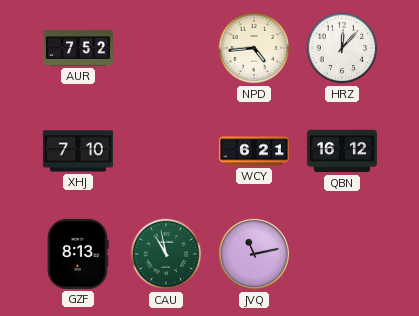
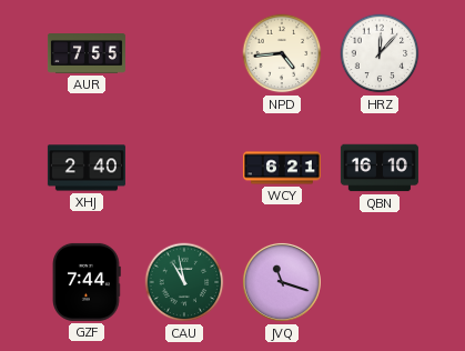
AUR: 7:52 -> 7:55 (87, 54)
XHJ: 7:10 -> 2:40 (87, 168)
QBN: 16:12 -> 16:10 (380, 168)
GZF: 8:13 -> 7:44 (88, 282)
JVQ: 11:13 -> 11:18 (282, 282)
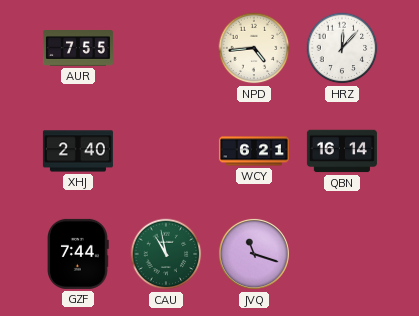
QBN: 16:10 -> 16:14 (342, 151)
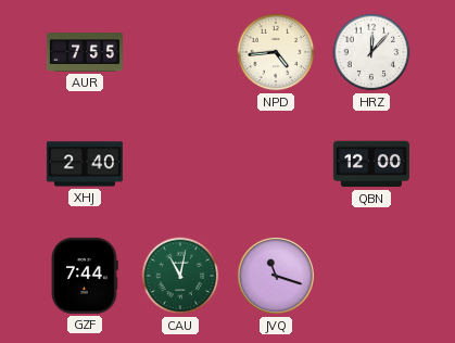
WCY: 6:21 -> none (254, 151)
QBN: 16:14 -> 12:00 (371, 164)
CAU: 10:58 -> 11:02 (180, 276)
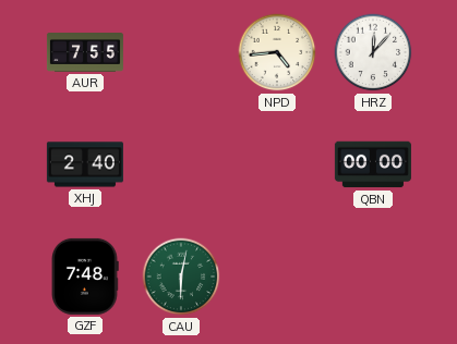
QBN: 12:00 -> 00:00 (373, 164)
GZF: 7:44 -> 7:48 (86, 277)
CAU: 11:02 -> 6:02 (181, 277)
JVQ: 11:18 -> none (276, 276)
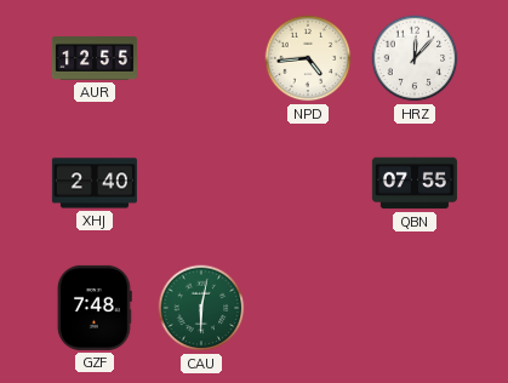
AUR: 7:55 -> 12:55 (95, 59)
QBN: 00:00 -> 07:55 (415, 183)
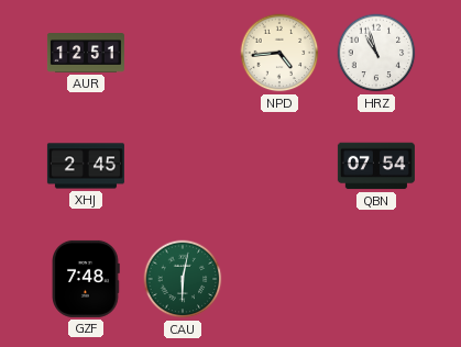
AUR: 12:55 -> 12:51 (86, 54)
HRZ: 12:07 -> 10:57 (376, 53)
XHJ: 2:40 -> 2:45 (86, 166)
QBN: 07:55 -> 07:54 (376, 166)
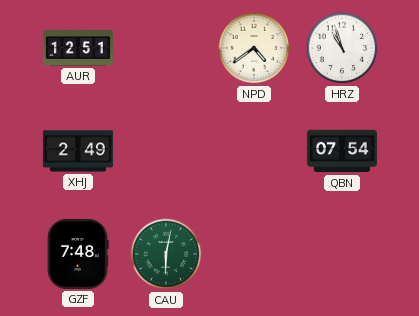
NPD: 4:44 -> 4:39 (254, 48)
XHJ: 2:45 -> 2:49 (78, 151)
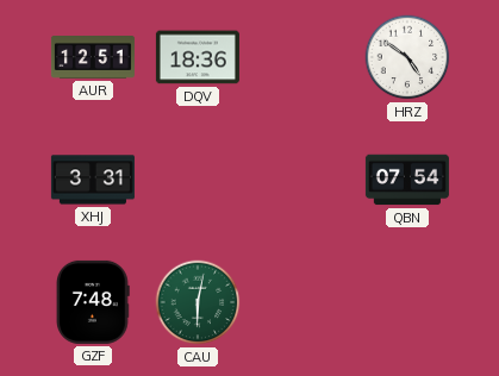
DQV: none -> 18:36 (198, 57)
NPD: 4:39 -> none (254, 48)
HRZ: 10:57 -> 4:51 (407, 57)
XHJ: 2:49 -> 3:31 (93, 180)
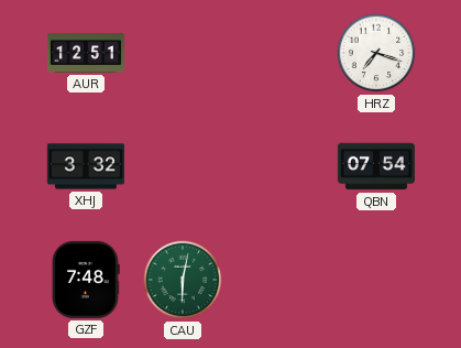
DQV: 18:36 -> none (198, 57)
HRZ: 4:51 -> 7:18 (376, 53)
XHJ: 3:31 -> 3:32 (86, 166)
